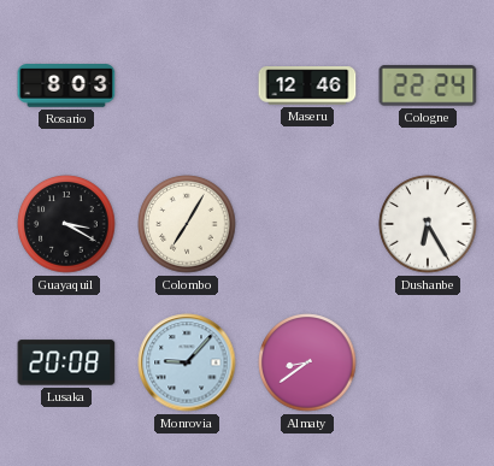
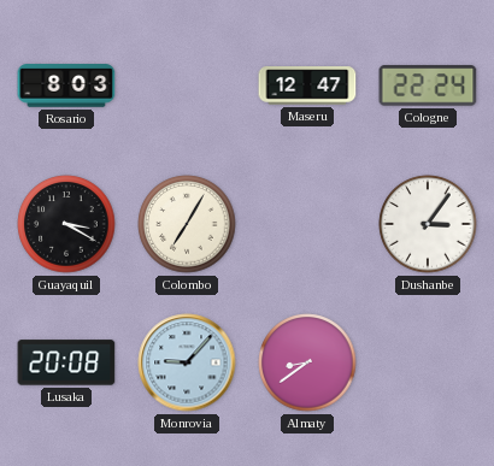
Maseru: 12:46 -> 12:47 (307, 85)
Dushanbe: 6:25 -> 3:06 (428, 224)
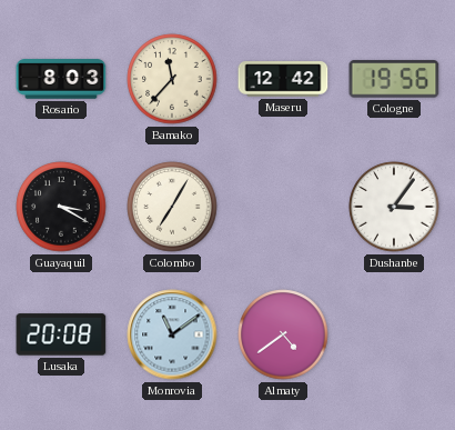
Bamako: none -> 11:37 (172, 79)
Maseru: 12:47 -> 12:42 (283, 79)
Cologne: 22:24 -> 19:56 (394, 79)
Monrovia: 9:07 -> 11:09 (172, 334)
Almaty: 8:39 -> 4:39 (283, 334)
